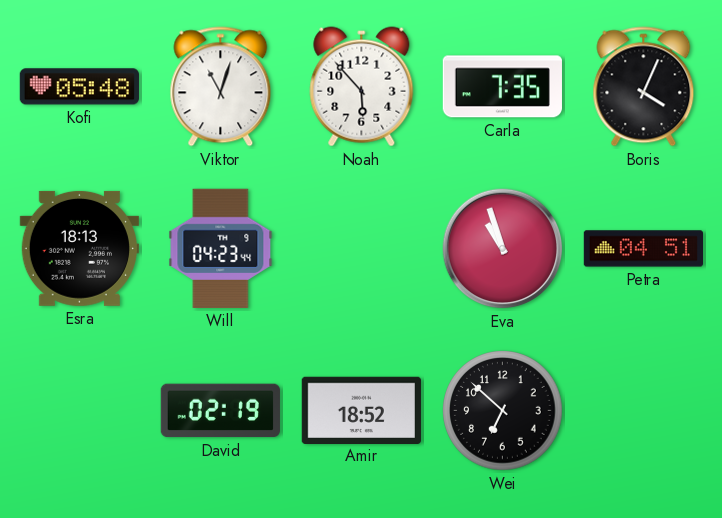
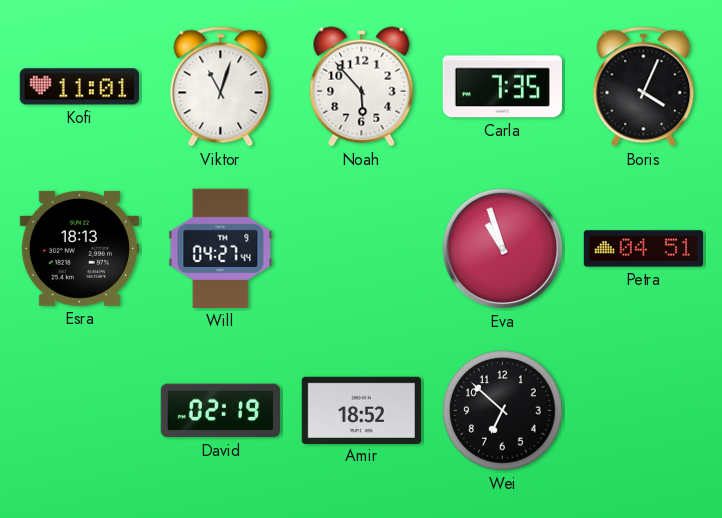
Kofi: 05:48 -> 11:01 (79, 87)
Will: 04:23 -> 04:27 (221, 248)
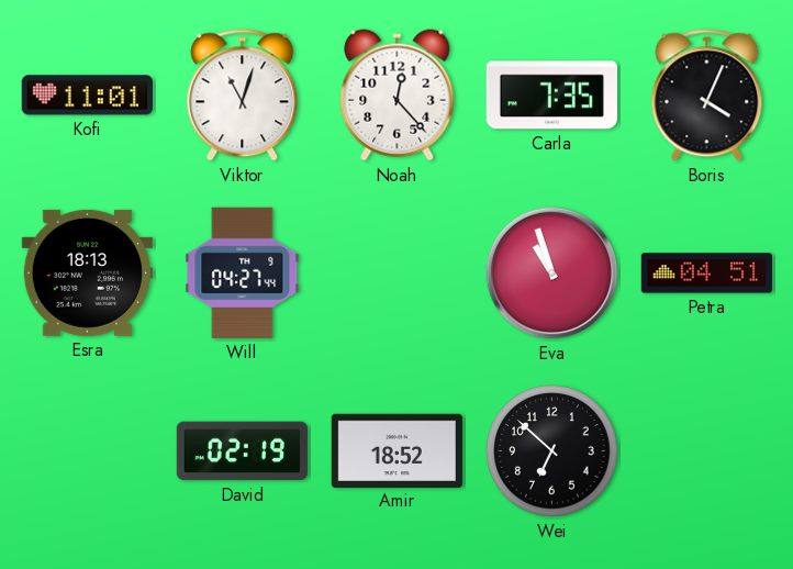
Noah: 5:53 -> 12:23 (398, 96)
